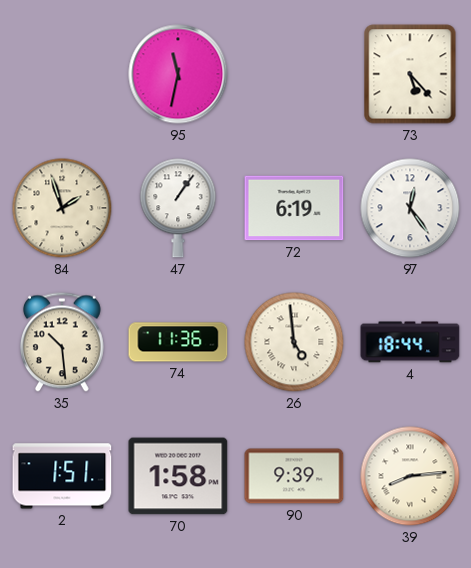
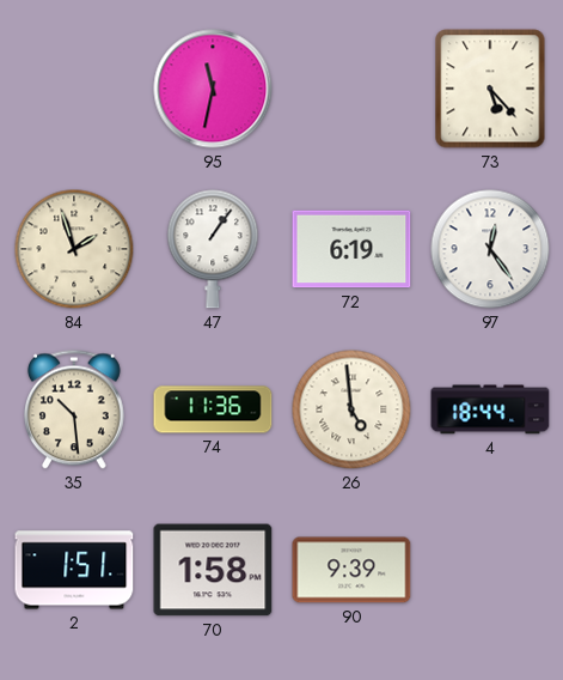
39: 8:14 -> none (410, 476)
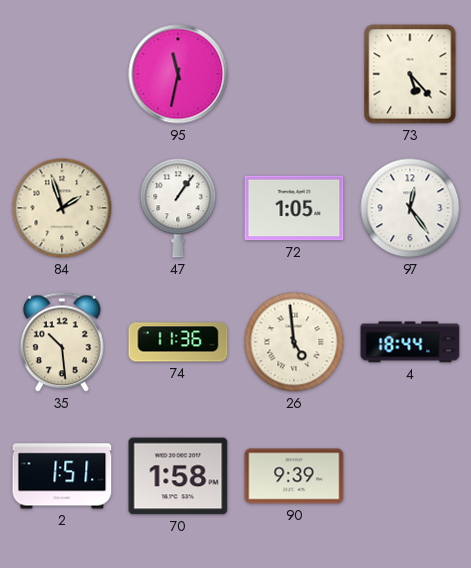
72: 6:19 -> 1:05 (294, 208)
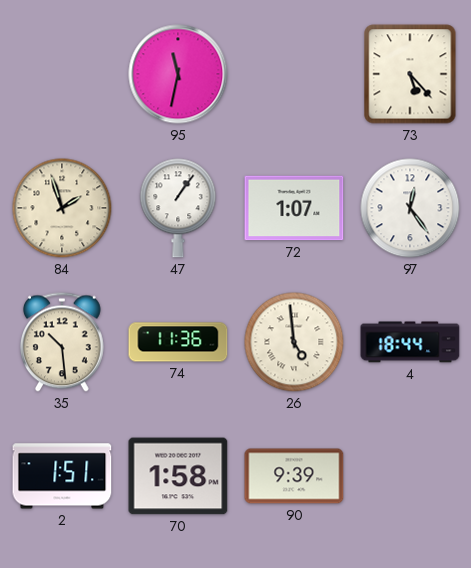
72: 1:05 -> 1:07 (294, 208)
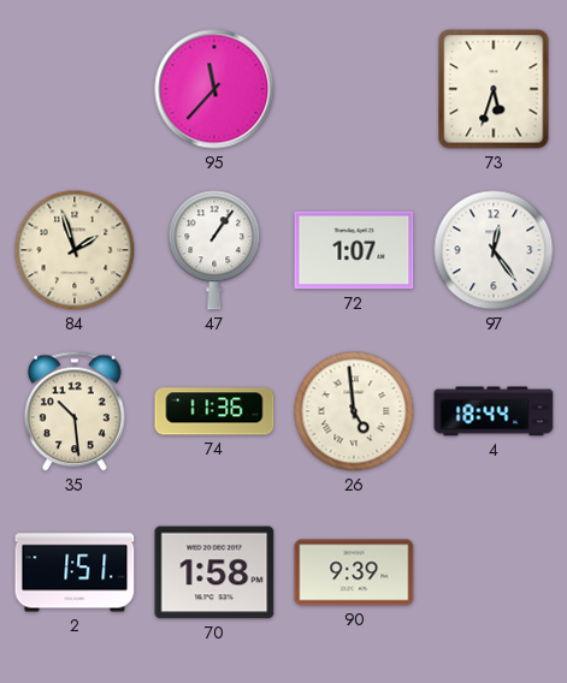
95: 11:32 -> 11:37 (214, 89)
73: 5:23 -> 5:33 (494, 89)
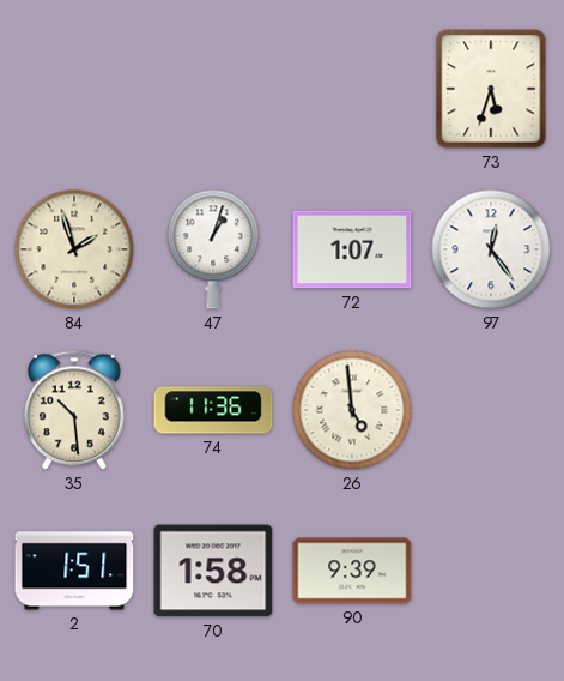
95: 11:37 -> none (214, 89)
47: 1:06 -> 1:03 (213, 249)
4: 18:44 -> none (494, 411)
